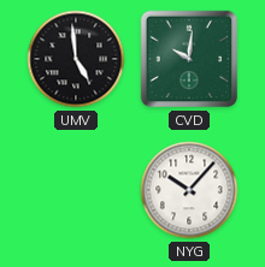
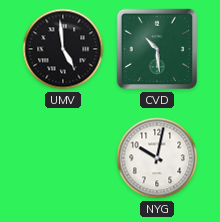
CVD: 10:01 -> 10:29 (157, 49)
NYG: 10:07 -> 10:02 (157, 158)
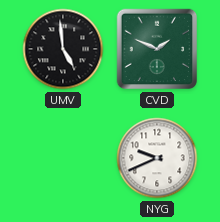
CVD: 10:29 -> 1:49 (157, 49)
NYG: 10:02 -> 9:41 (157, 158)
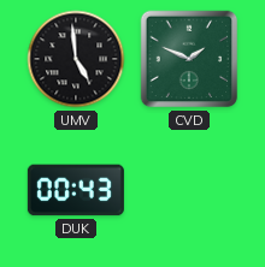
DUK: none -> 00:43 (76, 190)
NYG: 9:41 -> none (157, 158)
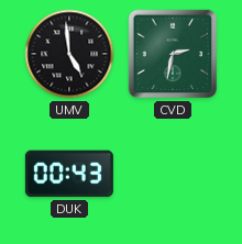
CVD: 1:49 -> 2:32 (173, 54)
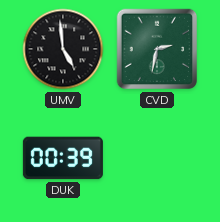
DUK: 00:43 -> 00:39 (63, 158)
